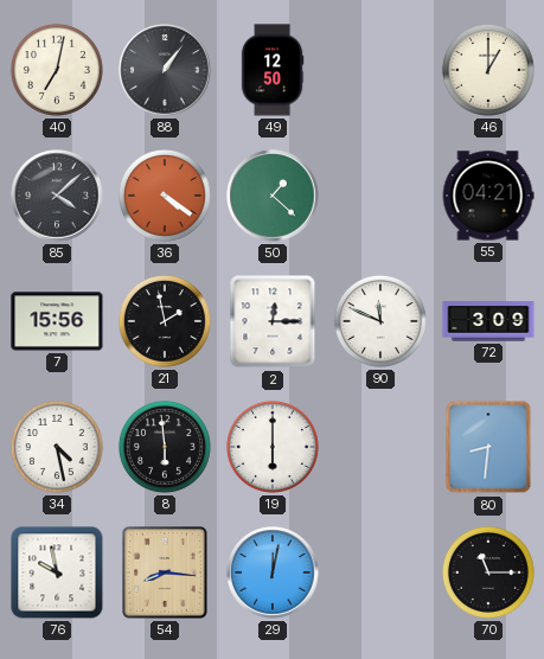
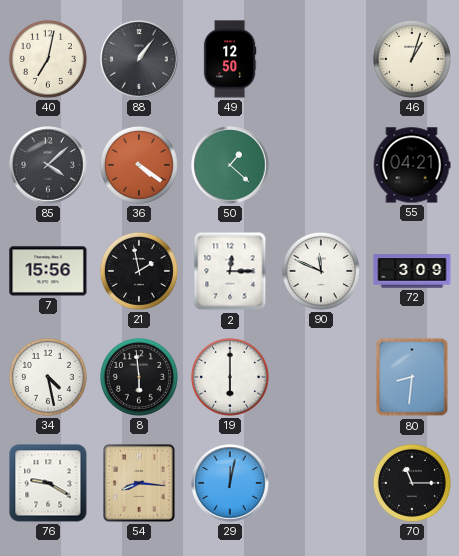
46: 1:00 -> 1:03 (412, 59)
76: 9:58 -> 9:20 (48, 483)
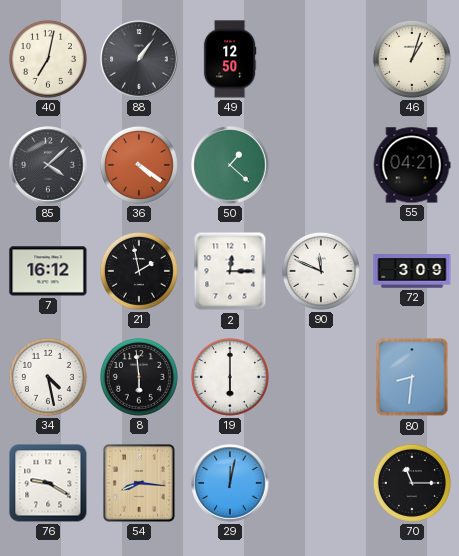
7: 15:56 -> 16:12 (48, 271)
